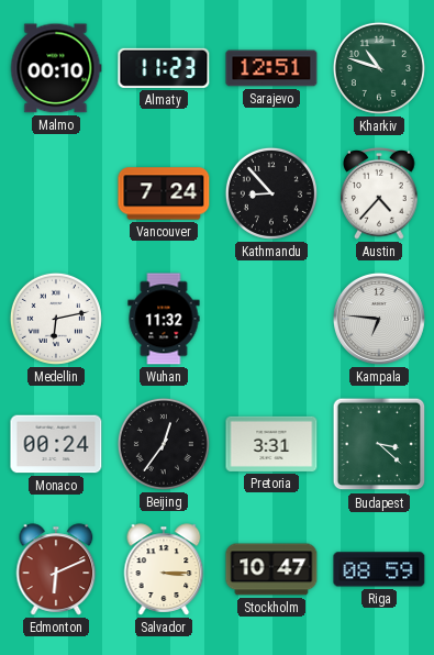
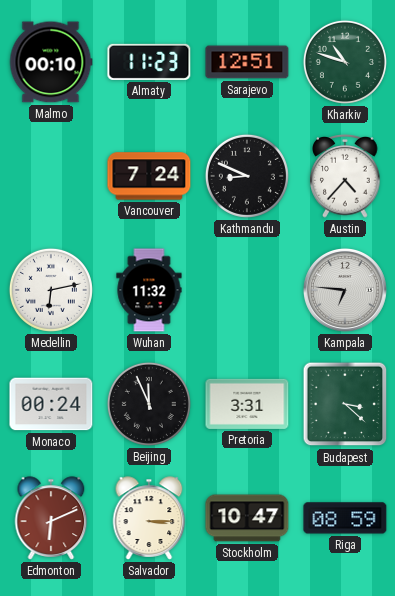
Kathmandu: 8:53 -> 8:49 (247, 176)
Beijing: 12:36 -> 11:56 (149, 404)
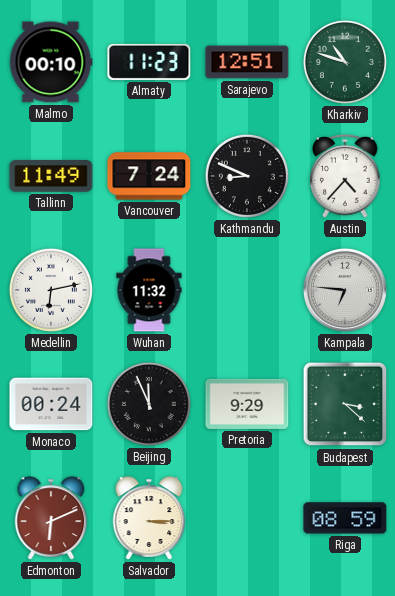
Tallinn: none -> 11:49 (51, 177)
Pretoria: 3:31 -> 9:29 (247, 404)
Stockholm: 10:47 -> none (247, 518)
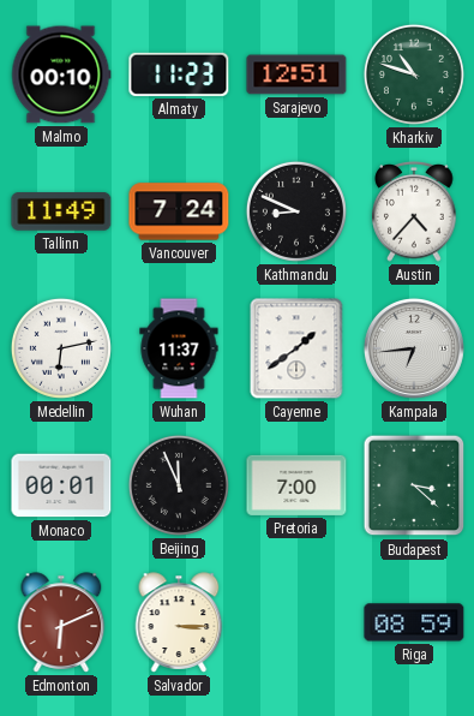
Wuhan: 11:32 -> 11:37 (179, 348)
Cayenne: none -> 1:39 (296, 348)
Kampala: 6:46 -> 6:44 (414, 348)
Monaco: 00:24 -> 00:01 (61, 485)
Pretoria: 9:29 -> 7:00 (296, 485)
